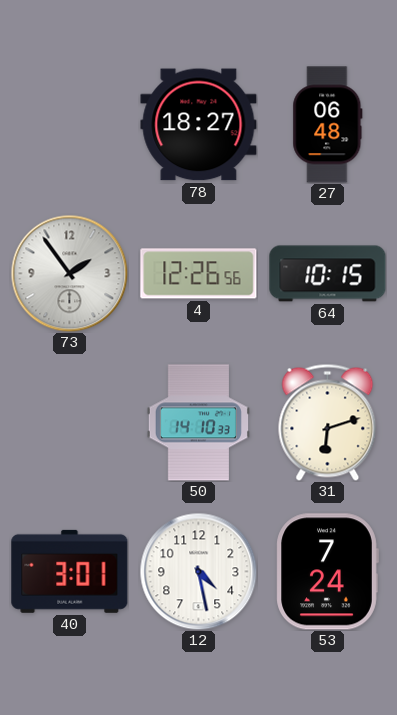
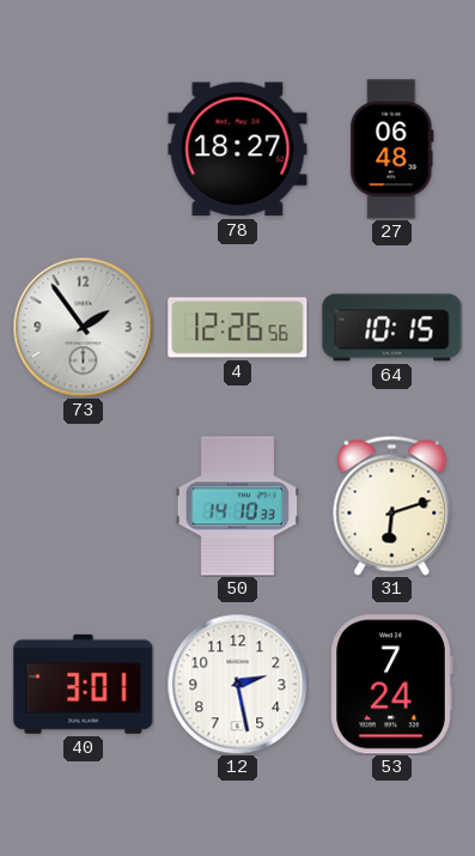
12: 4:28 -> 2:28 (237, 684)
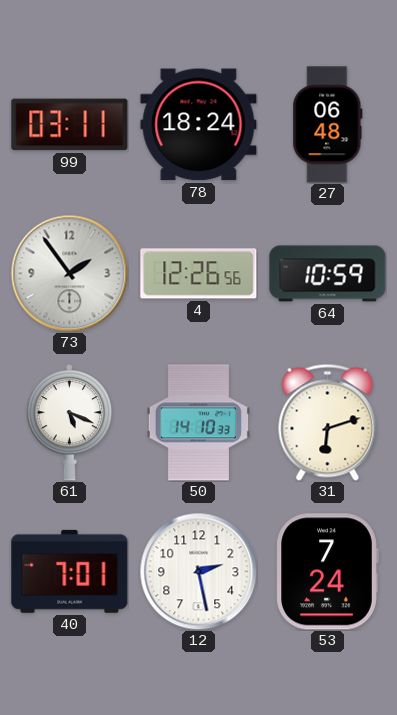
99: none -> 03:11 (70, 125)
78: 18:27 -> 18:24 (199, 125)
64: 10:15 -> 10:59 (328, 274)
61: none -> 5:19 (70, 422)
40: 3:01 -> 7:01 (70, 571)
